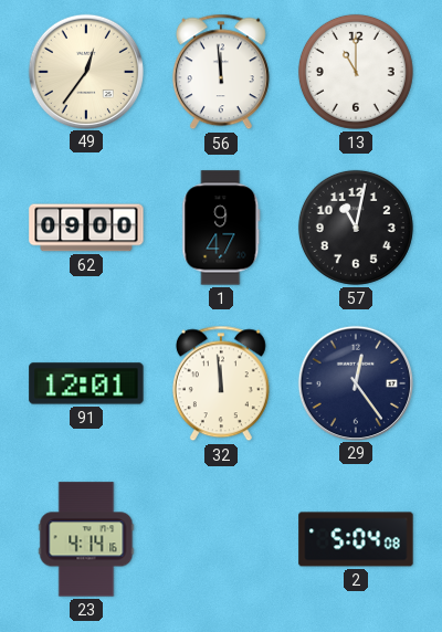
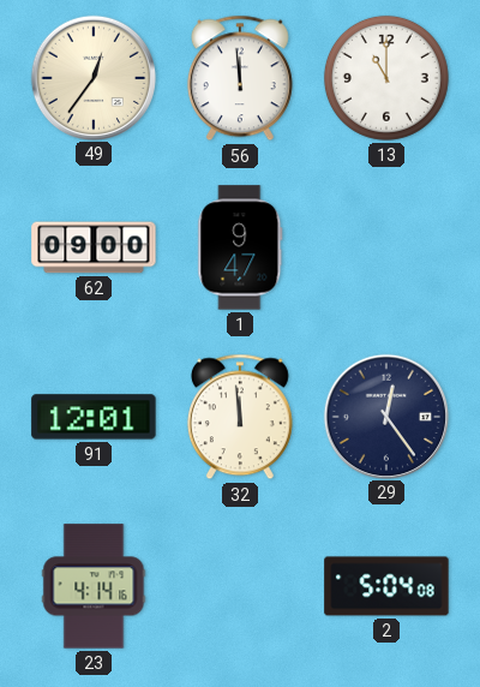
57: 11:02 -> none (356, 228)
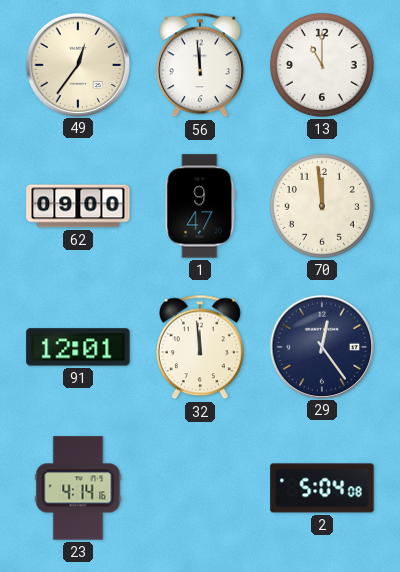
70: none -> 11:59 (322, 206)
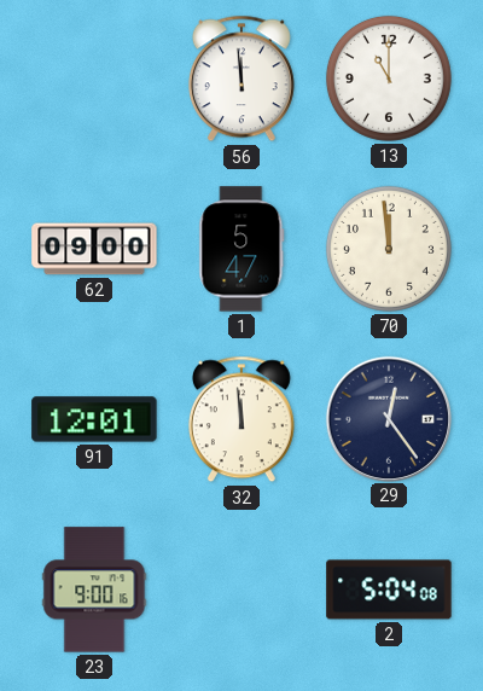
49: 12:36 -> none (77, 64)
1: 9:47 -> 5:47 (241, 249)
23: 4:14 -> 9:00 (94, 590)
